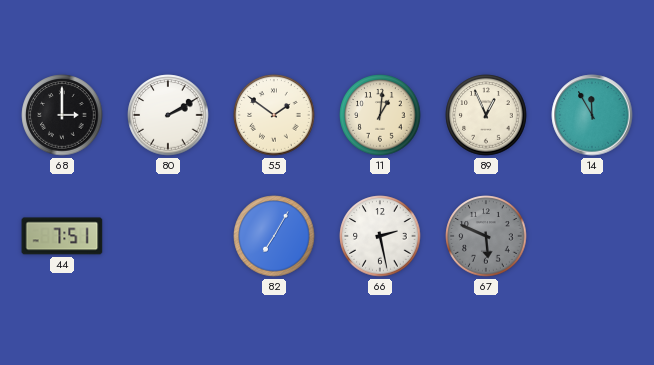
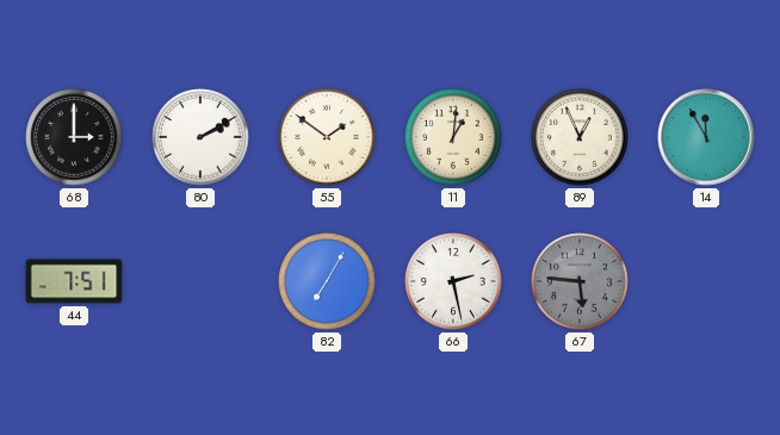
67: 5:49 -> 5:46 (580, 281)
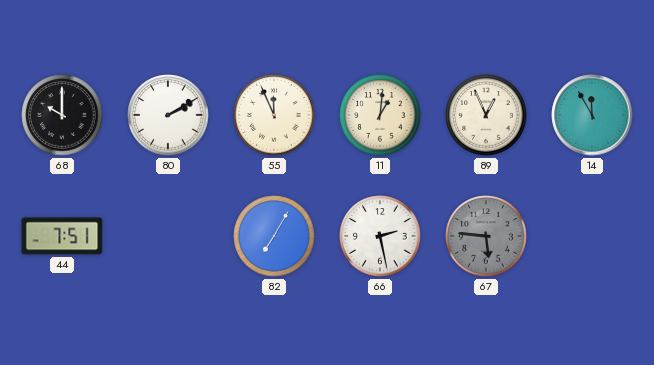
68: 3:00 -> 10:00 (62, 115)
55: 1:51 -> 11:56 (274, 115)
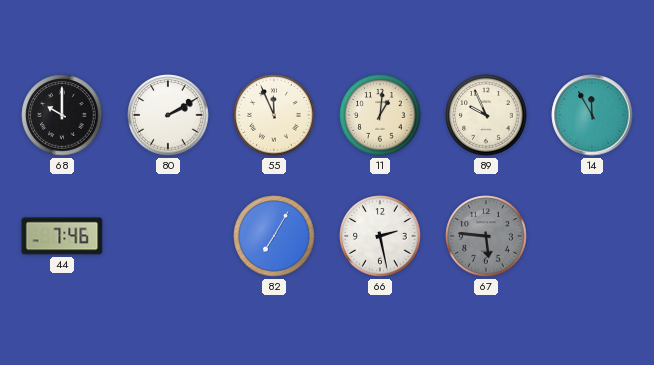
89: 12:56 -> 9:56 (486, 115)
44: 7:51 -> 7:46 (62, 236)
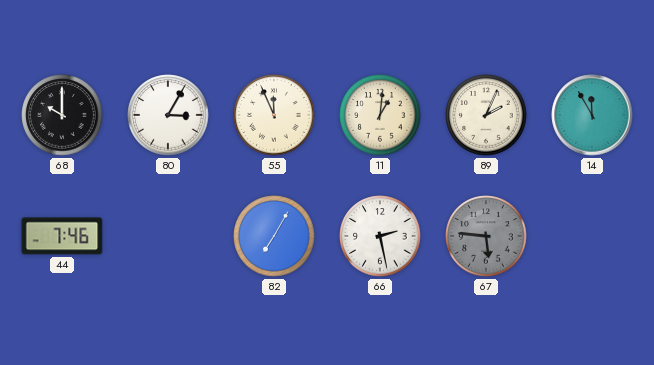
80: 2:10 -> 3:05 (168, 115)
89: 9:56 -> 2:04 (486, 115)
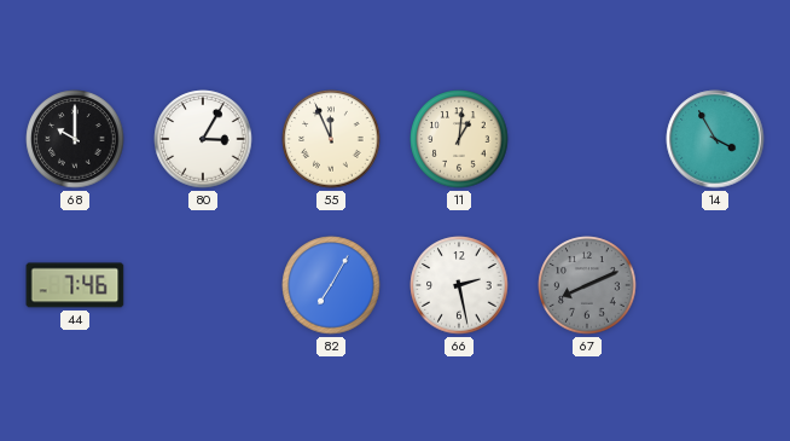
89: 2:04 -> none (486, 115)
14: 11:55 -> 3:55 (715, 139)
67: 5:46 -> 8:11 (587, 285)
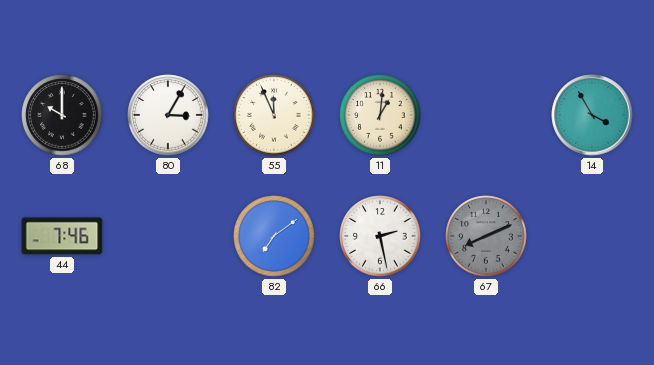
82: 7:05 -> 7:09 (274, 236)
